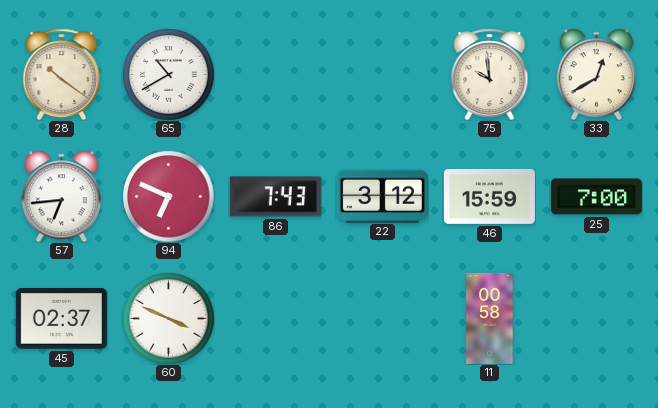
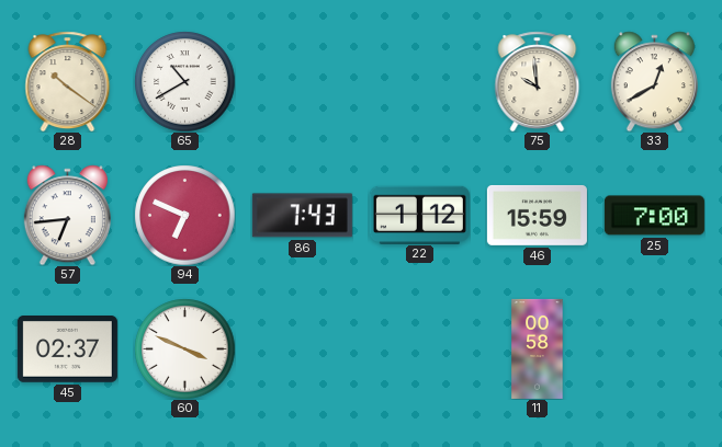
22: 3:12 -> 1:12 (419, 215)
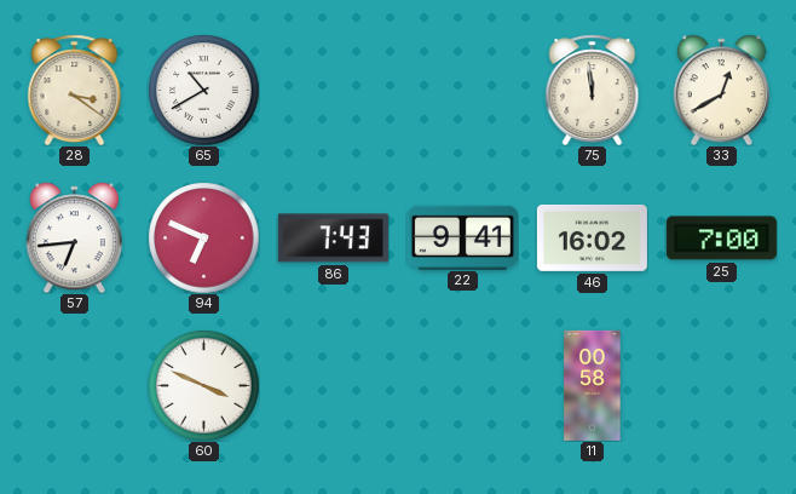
28: 10:21 -> 3:21 (75, 90)
75: 9:59 -> 11:59 (593, 90)
22: 1:12 -> 9:41 (462, 237)
46: 15:59 -> 16:02 (592, 237)
45: 02:37 -> none (67, 349)
